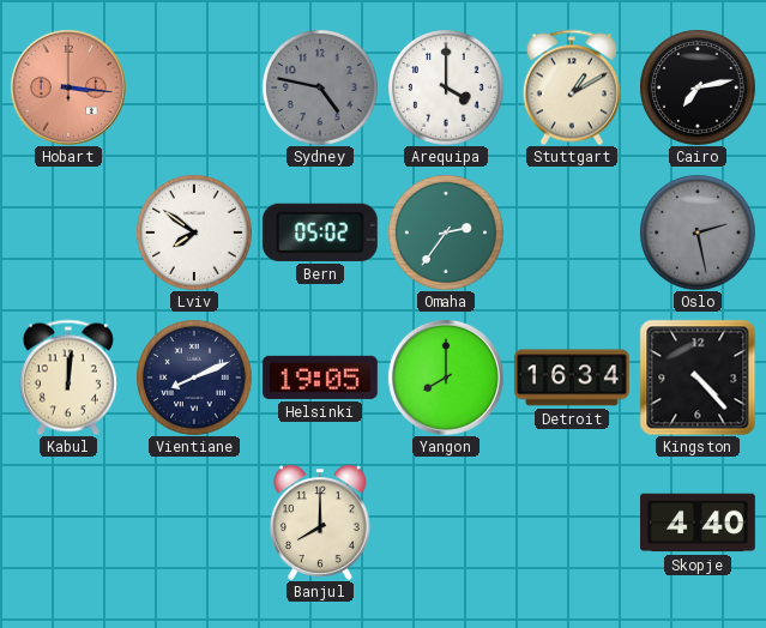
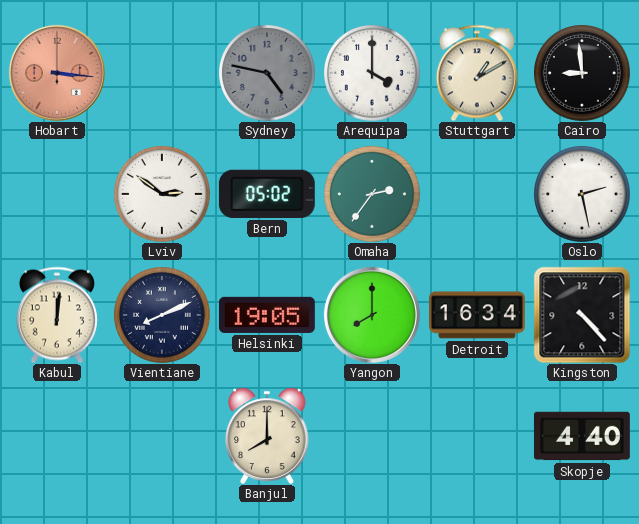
Cairo: 7:13 -> 8:59 (582, 73)
Lviv: 7:51 -> 2:51 (162, 194)
Oslo dial: grey -> white (582, 194)
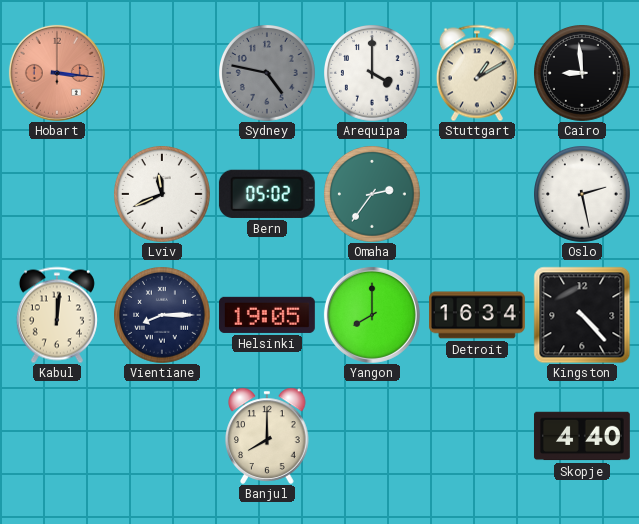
Lviv: 2:51 -> 11:41 (162, 194)
Vientiane: 8:11 -> 8:15 (162, 315)
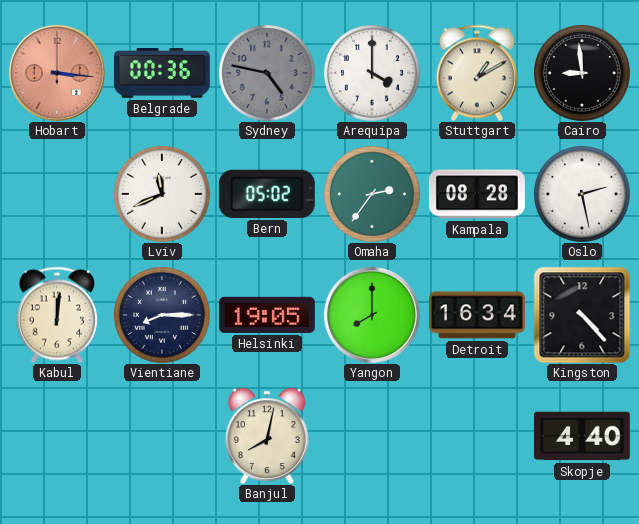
Belgrade: none -> 00:36 (162, 73)
Kampala: none -> 08:28 (477, 194)
Banjul: 8:00 -> 8:02 (267, 436)
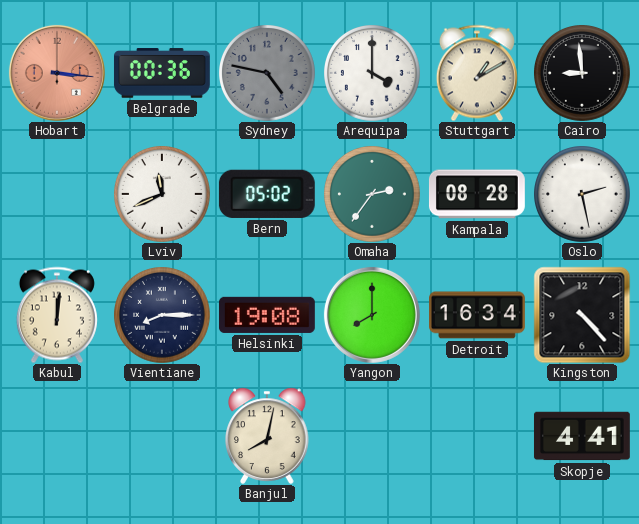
Helsinki: 19:05 -> 19:08 (267, 315)
Skopje: 4:40 -> 4:41 (582, 436)
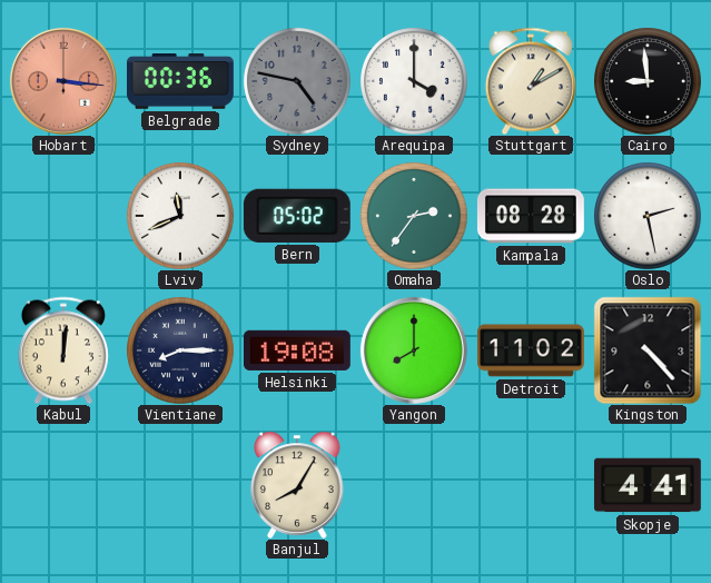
Detroit: 16:34 -> 11:02 (532, 350)
Banjul: 8:02 -> 8:05 (297, 485)
